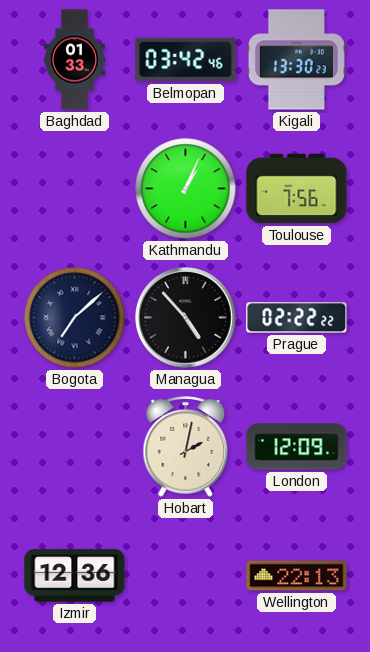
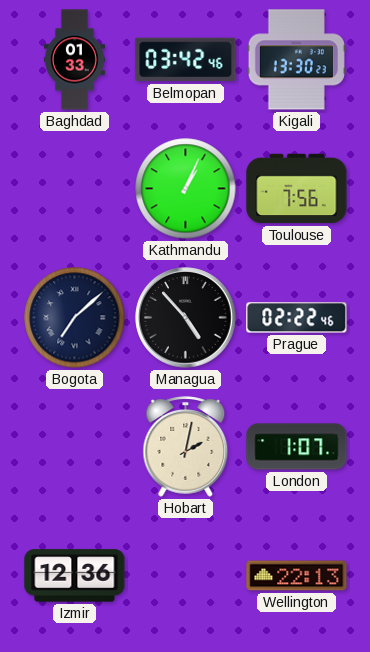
Prague: 02:22:22 -> 02:22:46 (297, 318)
London: 12:09 -> 1:07 (297, 447)
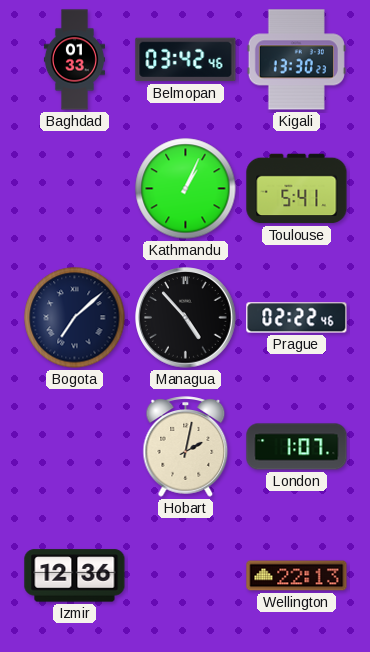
Toulouse: 7:56 -> 5:41 (297, 189)
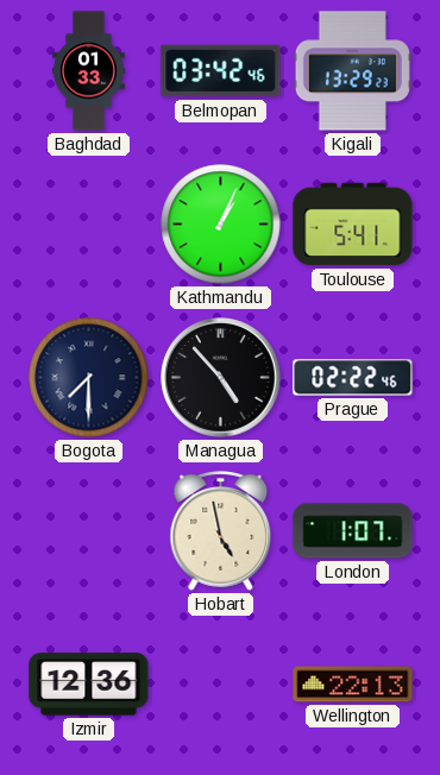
Kigali: 13:30 -> 13:29 (352, 71)
Bogota: 7:08 -> 7:30 (89, 378)
Hobart: 2:02 -> 4:58 (221, 531)
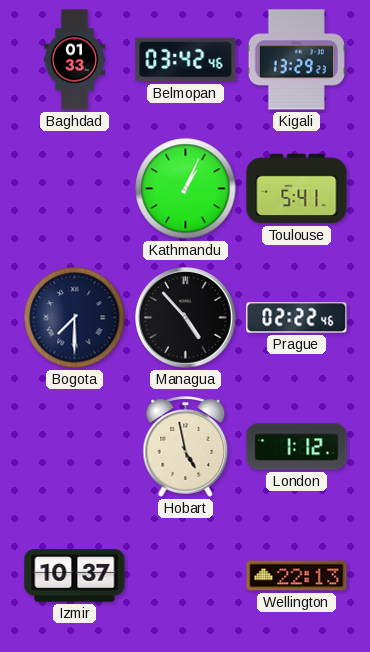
London: 1:07 -> 1:12 (297, 447)
Izmir: 12:36 -> 10:37 (75, 576)
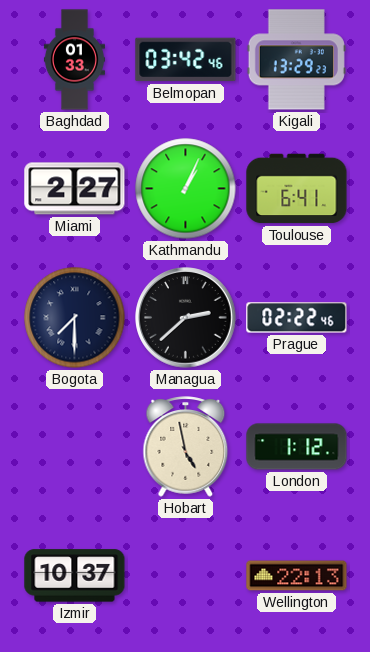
Miami: none -> 2:27 (75, 189)
Toulouse: 5:41 -> 6:41 (297, 189)
Managua: 4:53 -> 2:38 (186, 318)
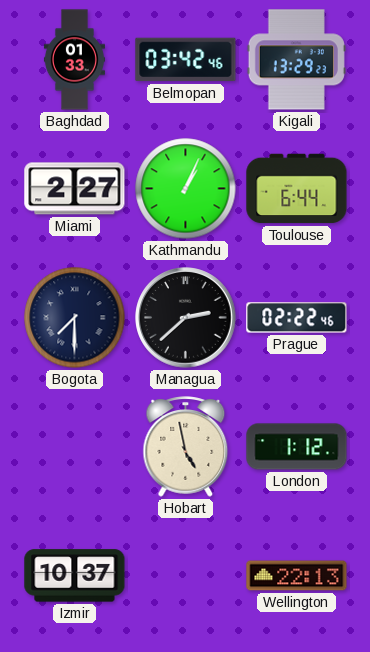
Toulouse: 6:41 -> 6:44 (297, 189)
